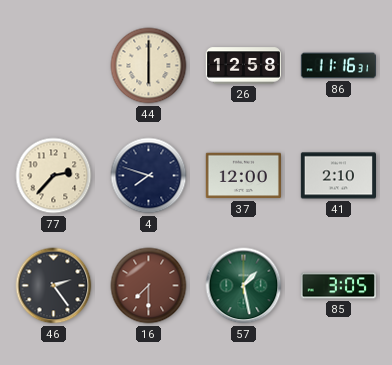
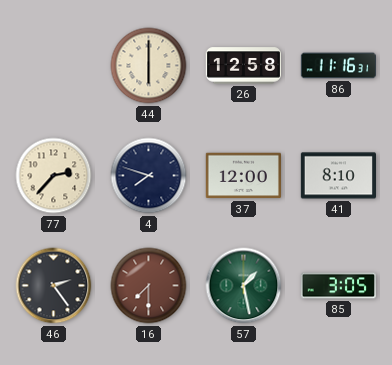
41: 2:10 -> 8:10 (338, 176)
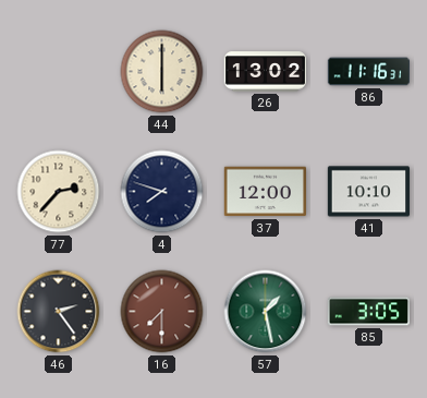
26: 12:58 -> 13:02 (265, 72)
41: 8:10 -> 10:10 (368, 192)
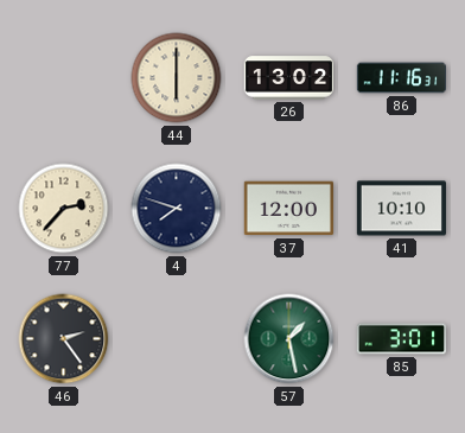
16: 7:30 -> none (162, 312)
85: 3:05 -> 3:01 (401, 339)
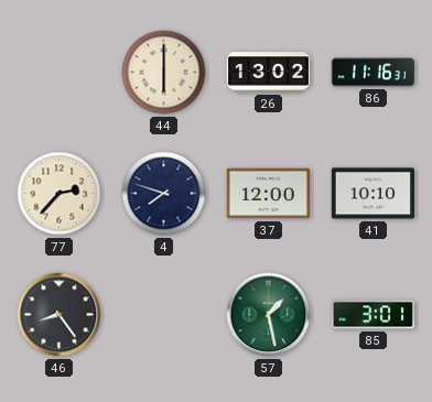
46: 2:24 -> 8:24 (60, 315)
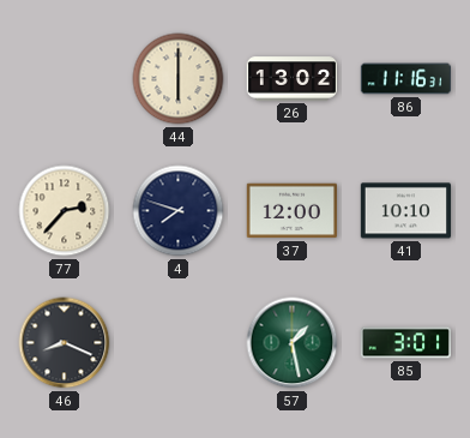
46: 8:24 -> 8:19 (65, 343)
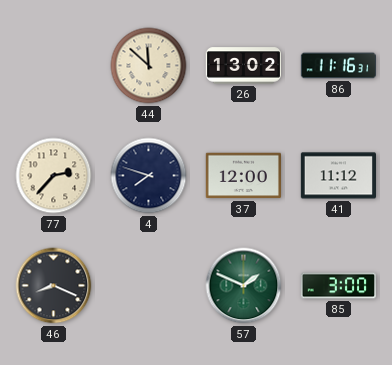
44: 6:00 -> 11:52 (149, 66)
41: 10:10 -> 11:12 (338, 176)
57: 1:28 -> 1:49 (244, 286)
85: 3:01 -> 3:00 (338, 286)
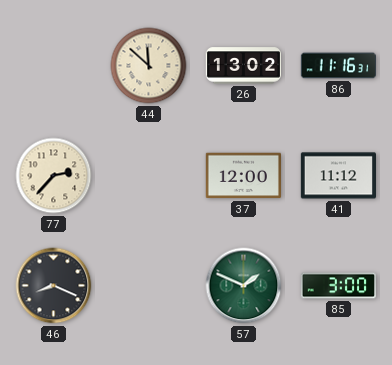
4: 7:48 -> none (149, 176)
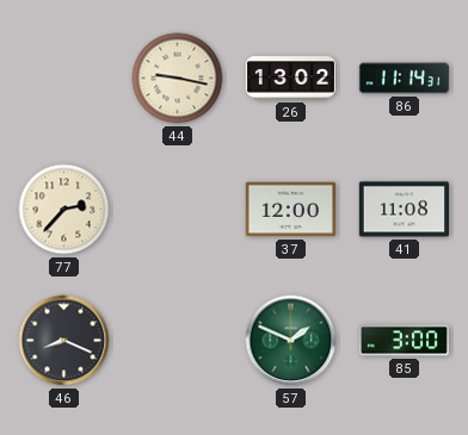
44: 11:52 -> 9:17 (178, 79)
86: 11:16 -> 11:14 (404, 79)
41: 11:12 -> 11:08 (404, 210)
